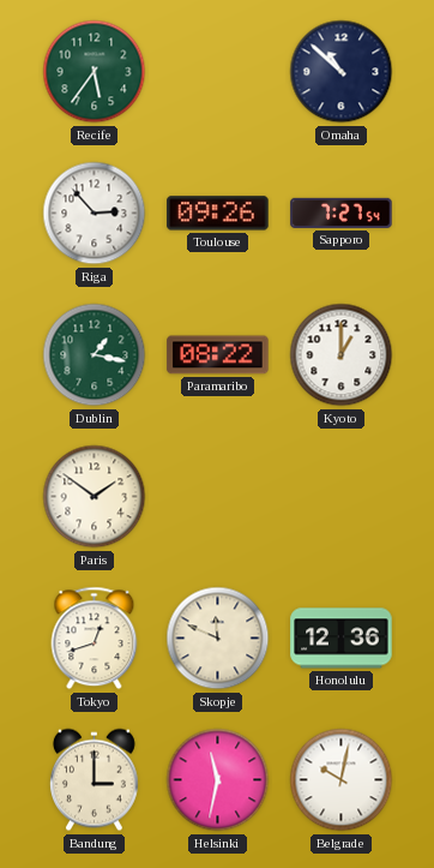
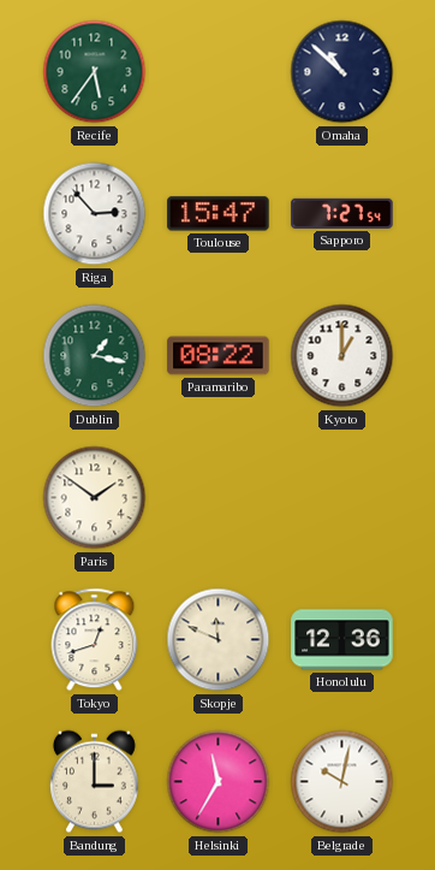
Toulouse: 09:26 -> 15:47 (219, 214)
Helsinki: 11:32 -> 11:35 (219, 782)
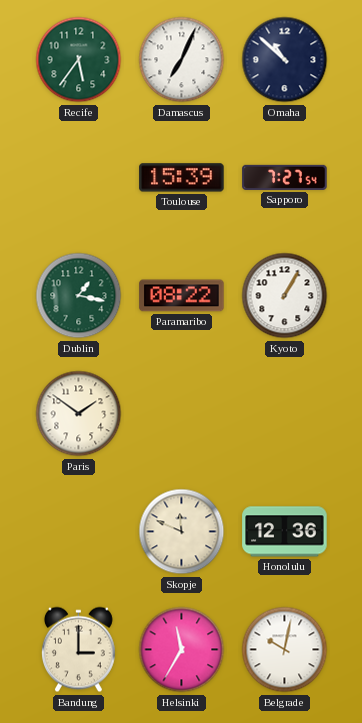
Damascus: none -> 7:04 (182, 60)
Riga: 2:53 -> none (95, 214)
Toulouse: 15:47 -> 15:39 (182, 178)
Kyoto: 1:00 -> 1:05 (285, 296)
Tokyo: 12:42 -> none (95, 640)
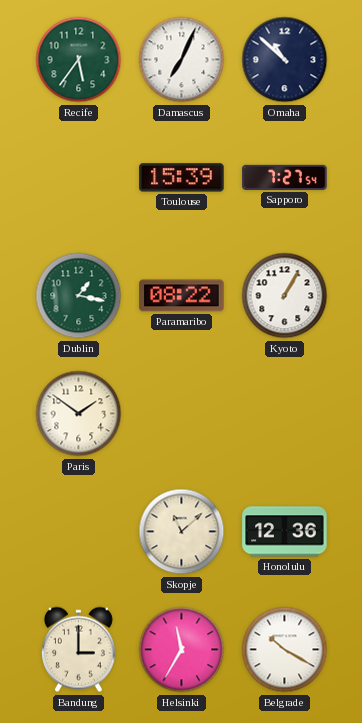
Skopje: 11:49 -> 11:08 (182, 532)
Belgrade: 10:02 -> 10:20 (285, 650)
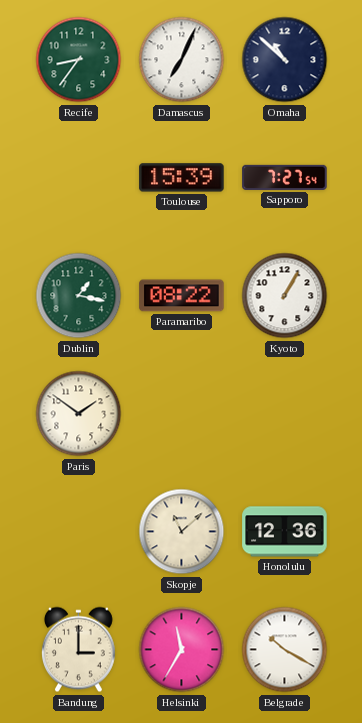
Recife: 5:36 -> 8:36 (79, 60)
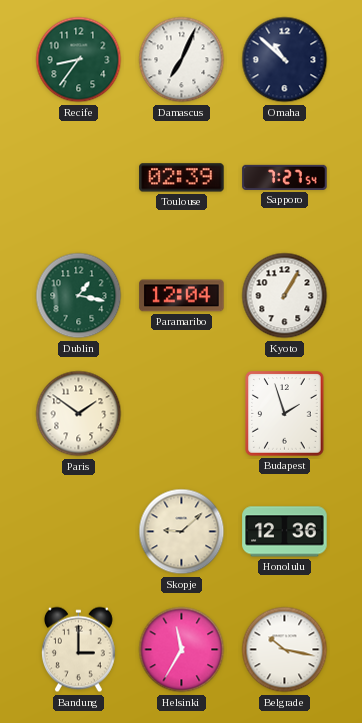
Toulouse: 15:39 -> 02:39 (182, 178)
Paramaribo: 08:22 -> 12:04 (182, 296)
Budapest: none -> 1:57 (285, 414)
Skopje: 11:08 -> 9:08 (182, 532)
Belgrade: 10:20 -> 10:17 (285, 650)
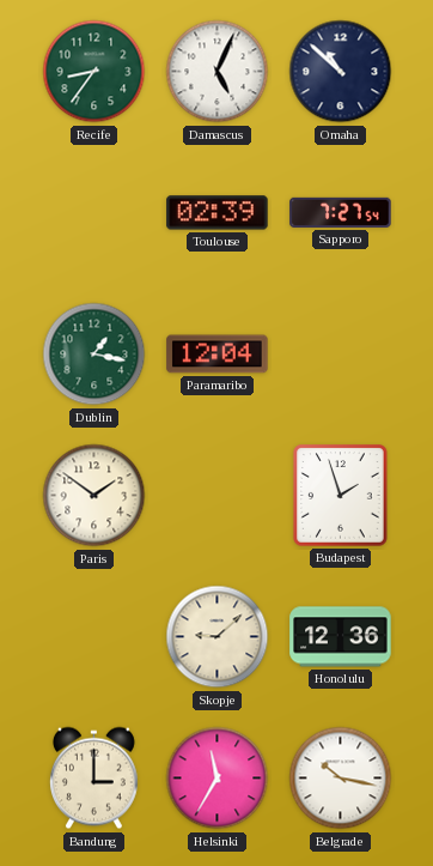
Damascus: 7:04 -> 5:04 (218, 72)
Kyoto: 1:05 -> none (285, 296)
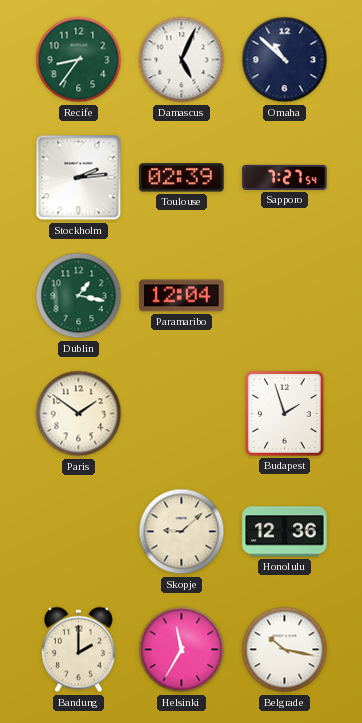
Stockholm: none -> 2:14 (79, 178)
Bandung: 3:00 -> 2:00 (78, 650)
